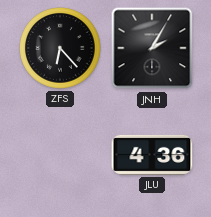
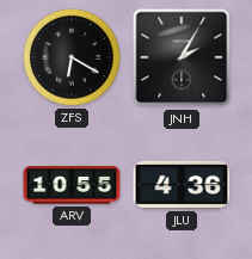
ZFS: 6:23 -> 6:20 (72, 57)
ARV: none -> 10:55 (72, 185)
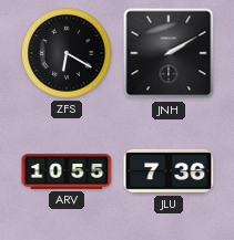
JNH: 2:05 -> 2:10 (169, 53)
JLU: 4:36 -> 7:36 (169, 171)
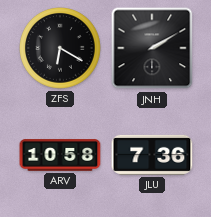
ARV: 10:55 -> 10:58 (60, 155)
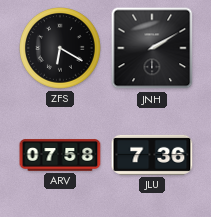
ARV: 10:58 -> 07:58 (60, 155)
